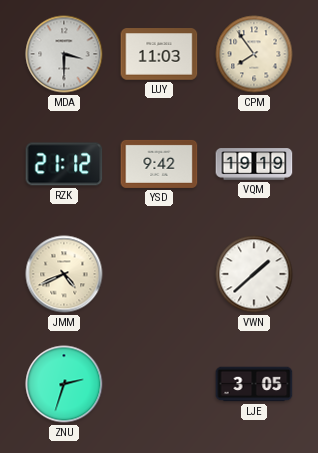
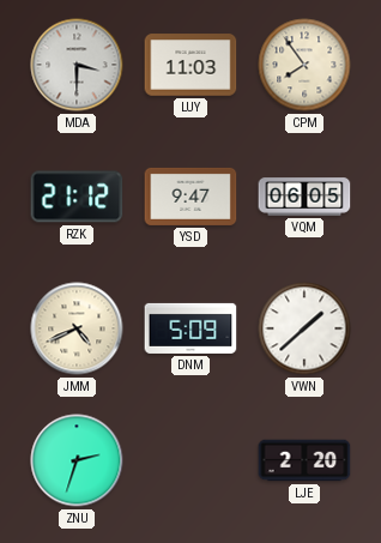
YSD: 9:42 -> 9:47 (190, 197)
VQM: 19:19 -> 06:05 (304, 197)
DNM: none -> 5:09 (190, 328)
LJE: 3:05 -> 2:20 (304, 460)
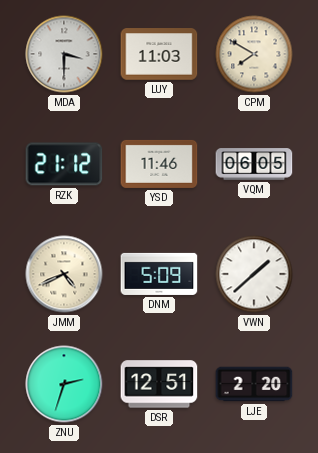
CPM: 7:54 -> 7:50 (254, 54)
YSD: 9:47 -> 11:46 (159, 164)
DSR: none -> 12:51 (159, 384)
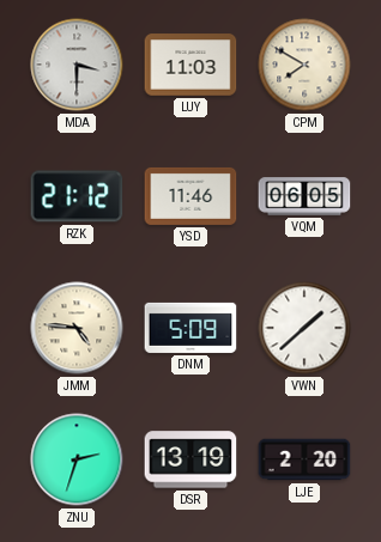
JMM: 4:41 -> 4:46 (77, 328)
DSR: 12:51 -> 13:19 (190, 459)
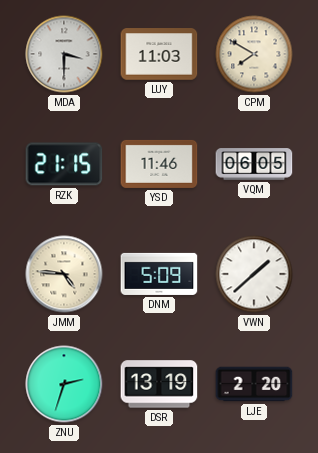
RZK: 21:12 -> 21:15 (64, 164)
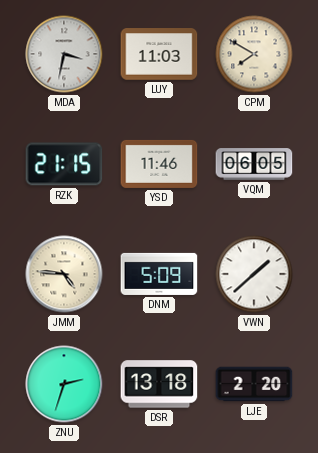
MDA: 3:30 -> 3:32 (64, 54)
DSR: 13:19 -> 13:18 (159, 384)
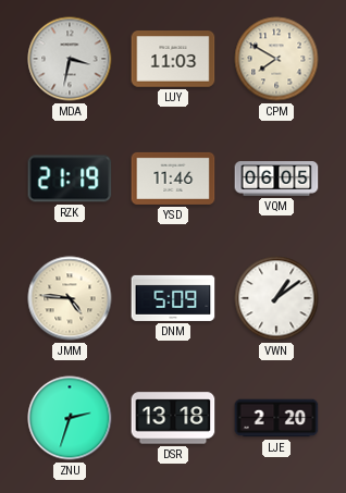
RZK: 21:15 -> 21:19 (70, 178)
VWN: 1:38 -> 1:09 (276, 298)
